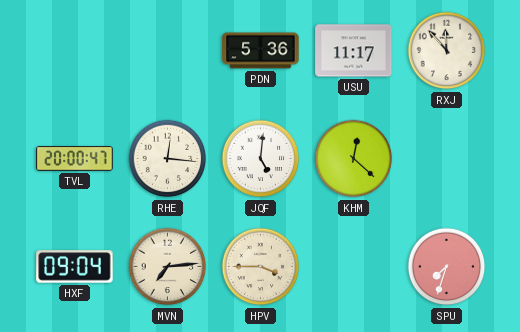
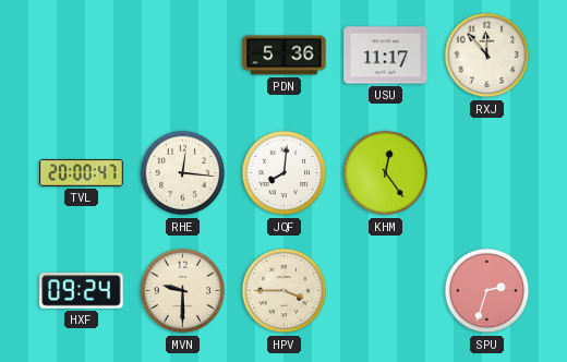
JQF: 5:01 -> 8:01 (285, 173)
KHM: 12:22 -> 12:24 (386, 173)
HXF: 09:04 -> 09:24 (82, 291)
MVN: 7:14 -> 9:30 (183, 291)
SPU: 7:33 -> 2:33 (487, 291)
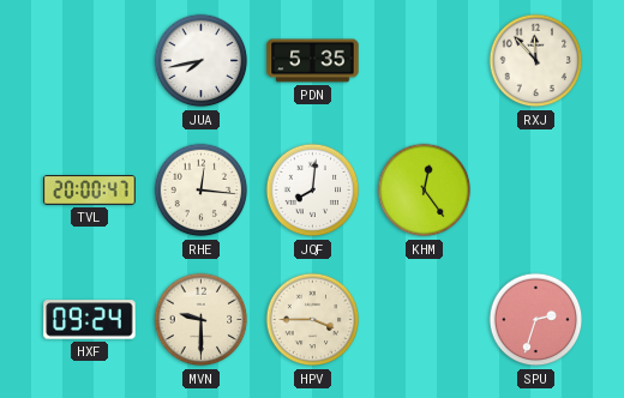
JUA: none -> 7:43 (202, 61)
PDN: 5:36 -> 5:35 (313, 61)
USU: 11:17 -> none (386, 56)
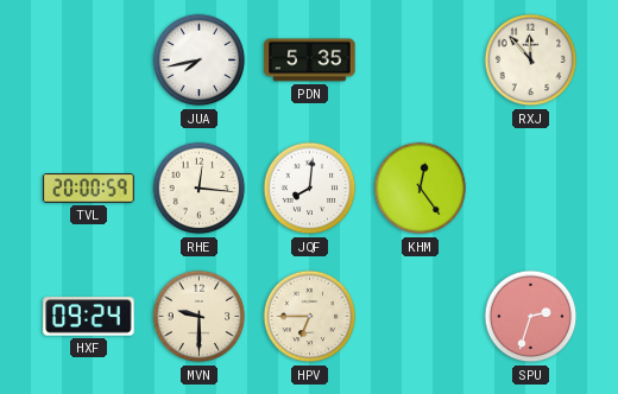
TVL: 20:00:47 -> 20:00:59 (89, 189)
HPV: 3:45 -> 6:45 (310, 317)
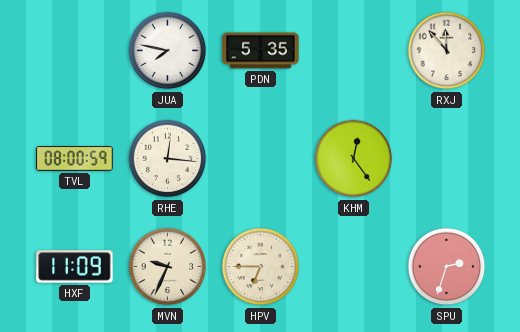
JUA: 7:43 -> 7:47 (168, 51)
TVL: 20:00 -> 08:00 (75, 159)
JQF: 8:01 -> none (310, 189)
HXF: 09:24 -> 11:09 (75, 267)
MVN: 9:30 -> 9:34 (168, 267)
